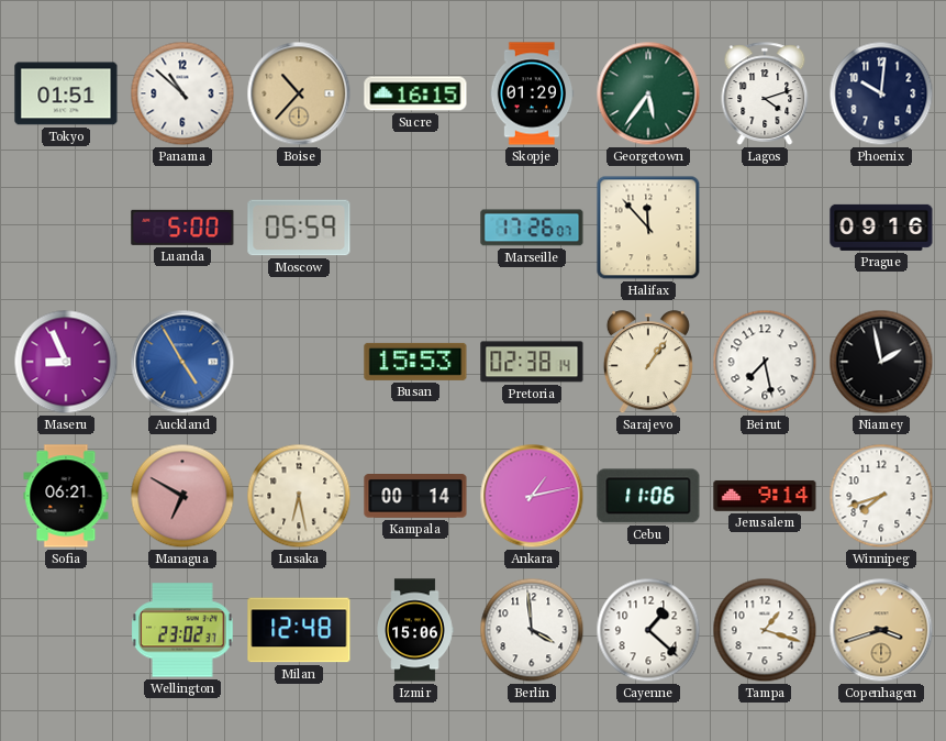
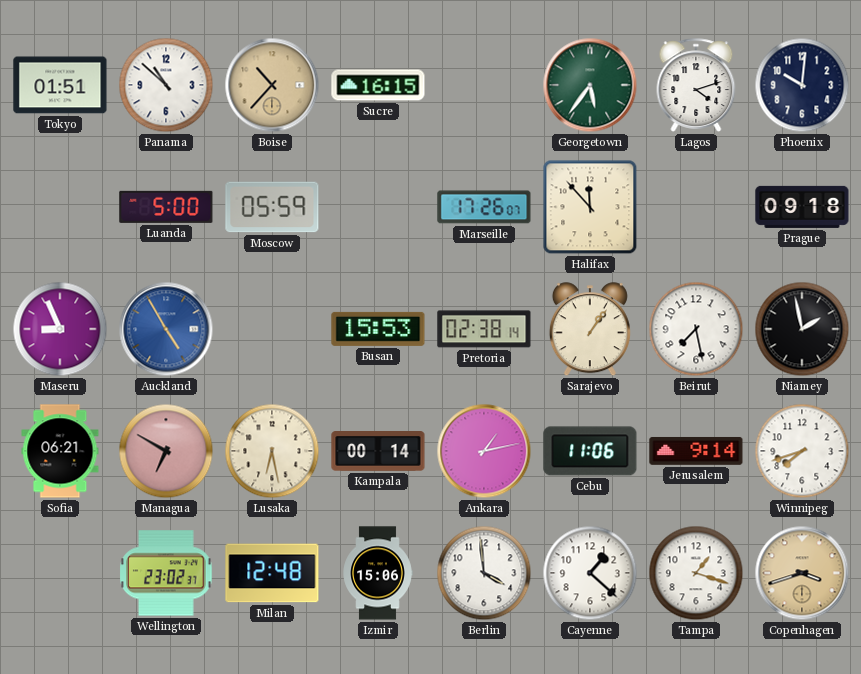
Skopje: 01:29 -> none (532, 93)
Prague: 09:16 -> 09:18 (802, 207)
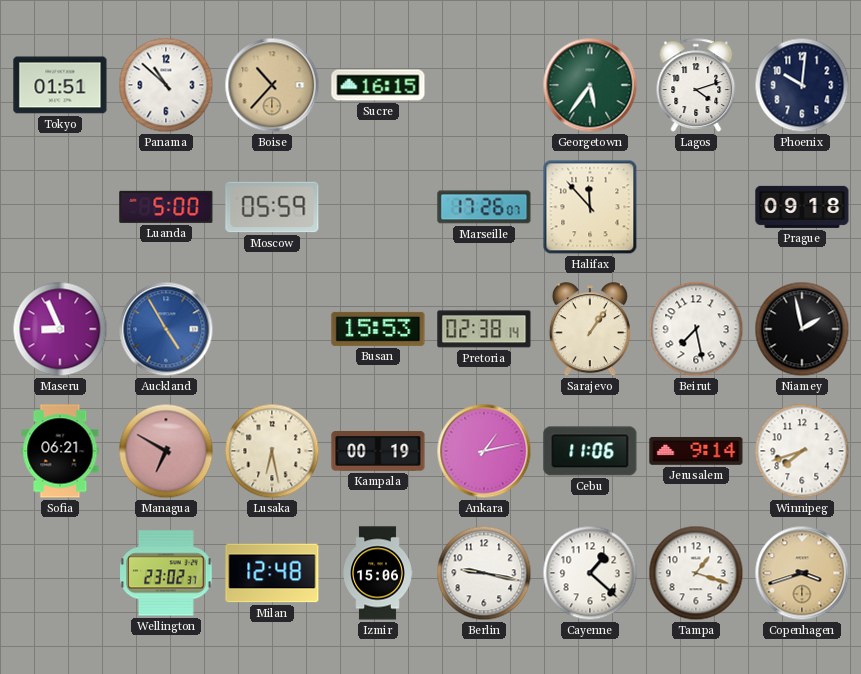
Kampala: 00:14 -> 00:19 (378, 452)
Berlin: 3:59 -> 9:17 (484, 573)
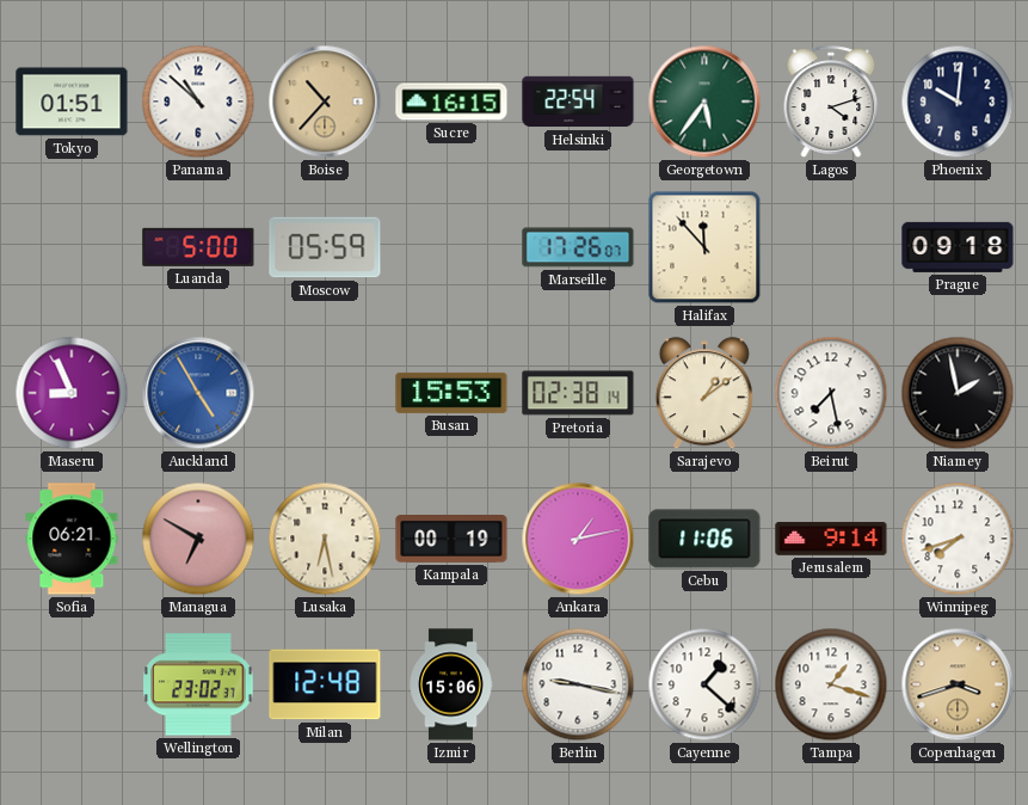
Helsinki: none -> 22:54 (578, 102)
Sarajevo: 1:06 -> 1:09 (704, 394)
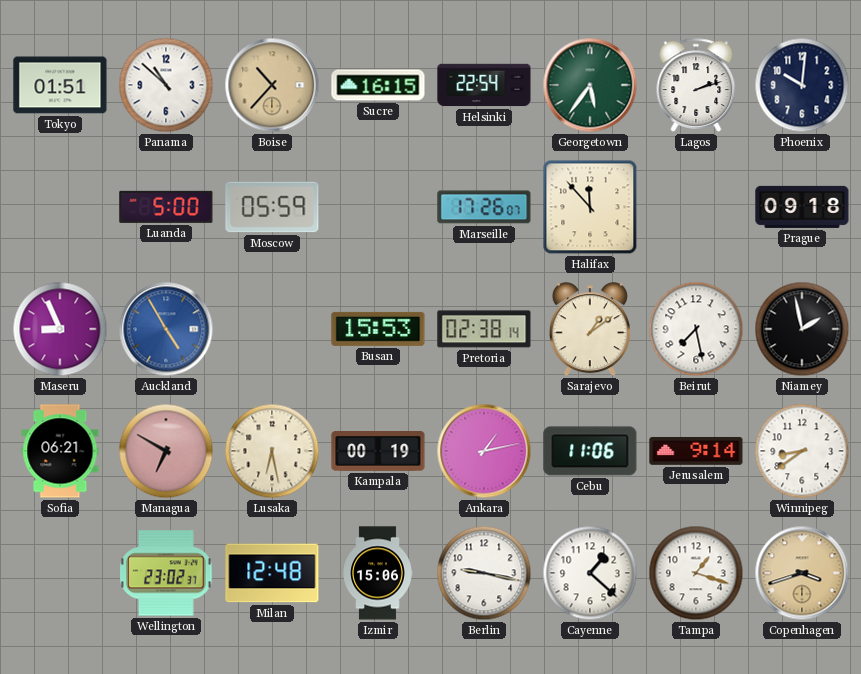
Lagos: 4:12 -> 2:12 (696, 85)
Winnipeg: 7:42 -> 8:39 (802, 451)
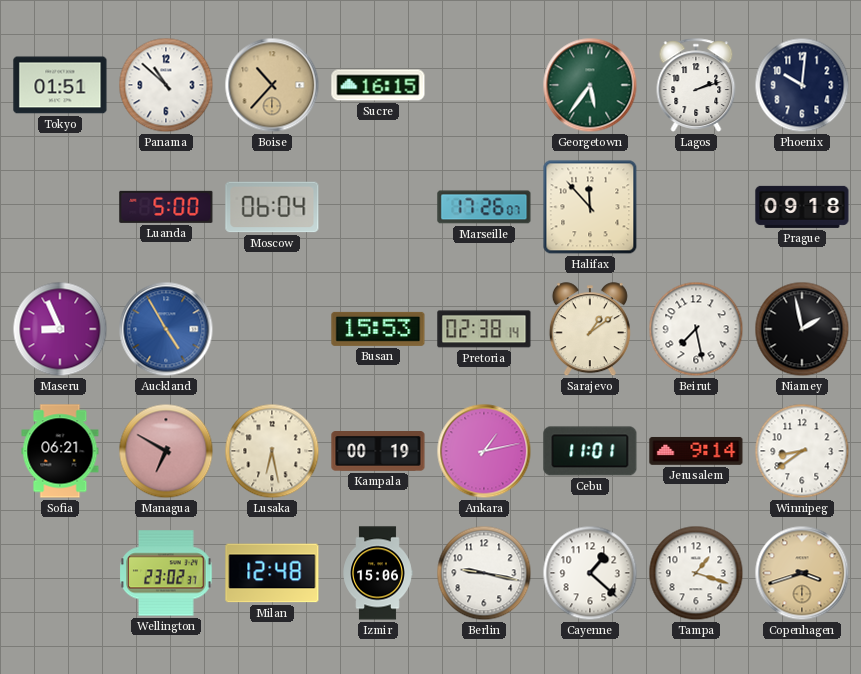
Helsinki: 22:54 -> none (484, 85)
Moscow: 05:59 -> 06:04 (272, 207)
Cebu: 11:06 -> 11:01 (590, 451)
